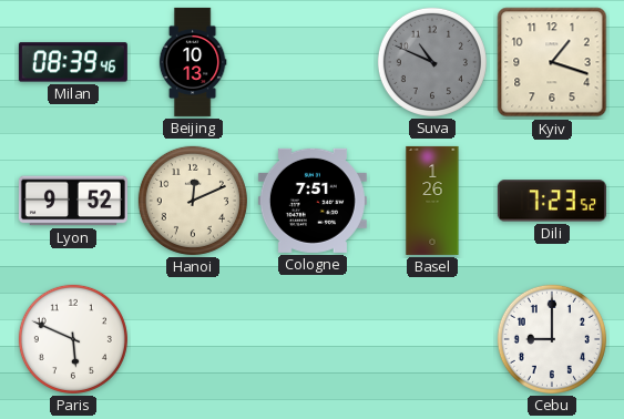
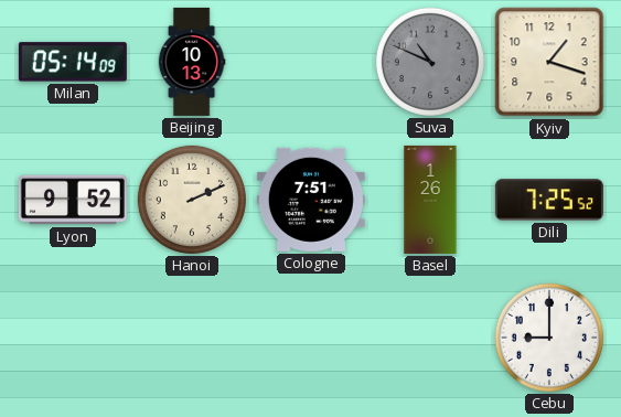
Milan: 08:39 -> 05:14 (73, 62)
Hanoi: 12:11 -> 2:11 (192, 200)
Dili: 7:23 -> 7:25 (549, 200)
Paris: 5:49 -> none (73, 339)
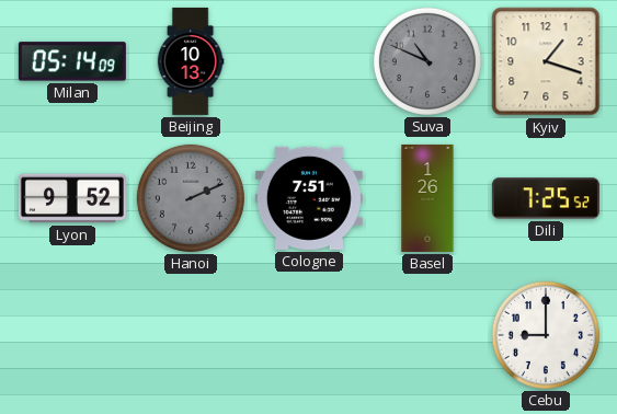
Hanoi dial: cream -> grey (191, 198)
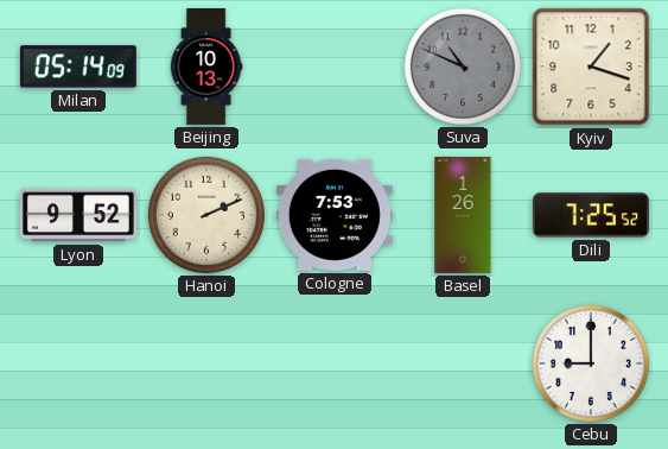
Hanoi dial: grey -> cream (206, 215)
Cologne: 7:51 -> 7:53 (335, 215)
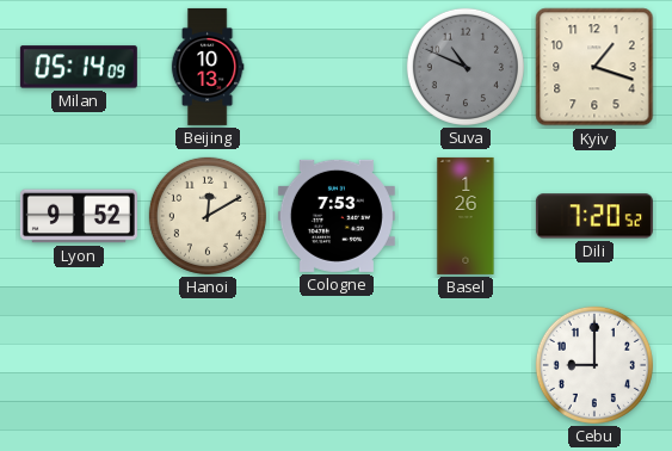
Hanoi: 2:11 -> 12:10 (208, 216)
Dili: 7:25 -> 7:20 (594, 216)
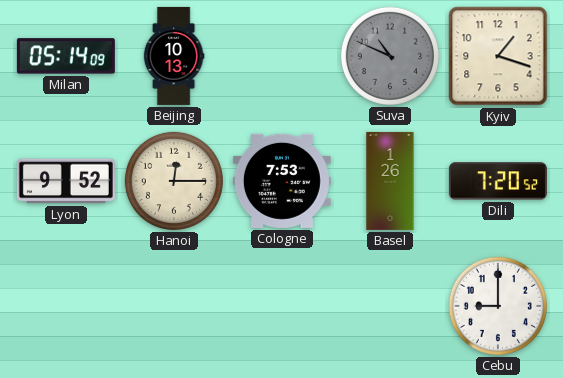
Hanoi: 12:10 -> 12:15 (174, 181)
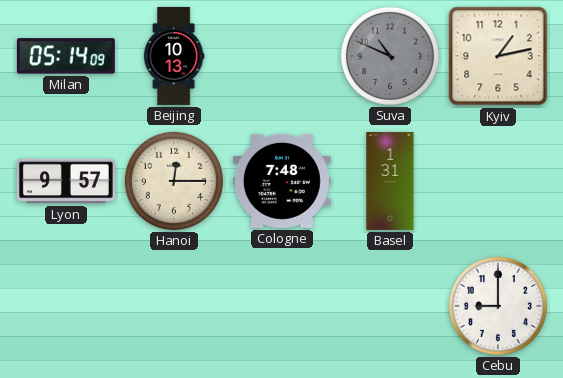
Kyiv: 1:18 -> 1:13 (498, 56)
Lyon: 9:52 -> 9:57 (66, 181)
Cologne: 7:53 -> 7:48 (282, 181)
Basel: 1:26 -> 1:31 (390, 181)
Dili: 7:20 -> none (498, 181)
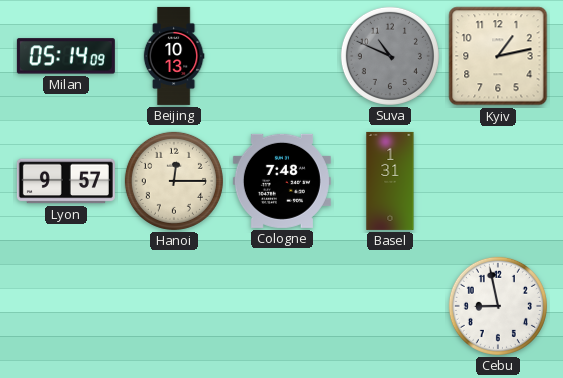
Cebu: 9:00 -> 8:58 (498, 306)
